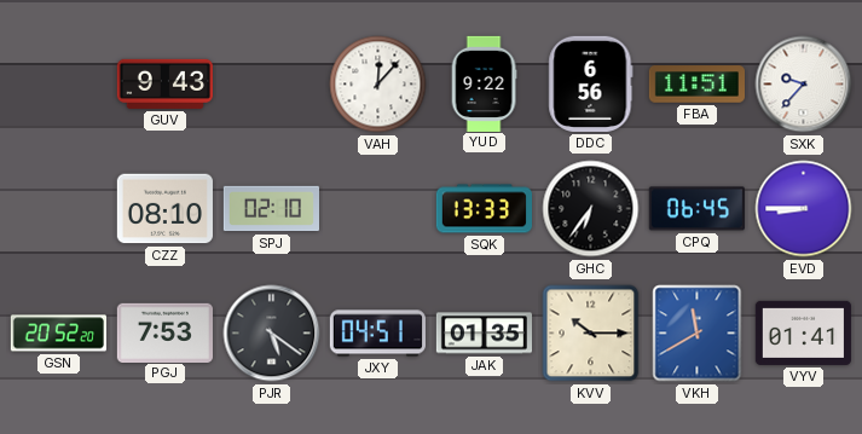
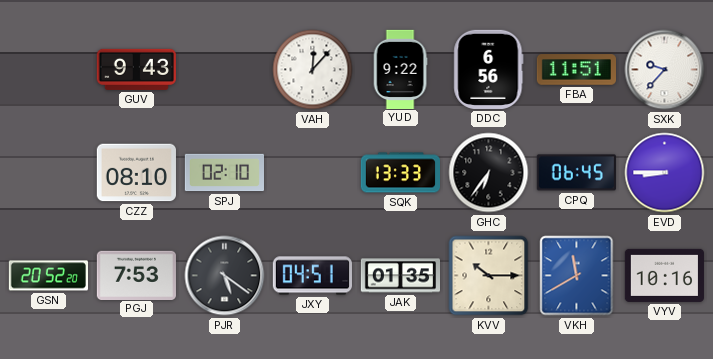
VYV: 01:41 -> 10:16 (664, 275)
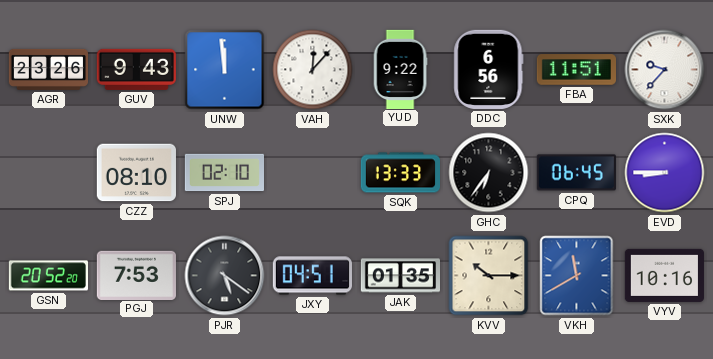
AGR: none -> 23:26 (48, 69)
UNW: none -> 11:59 (225, 70)
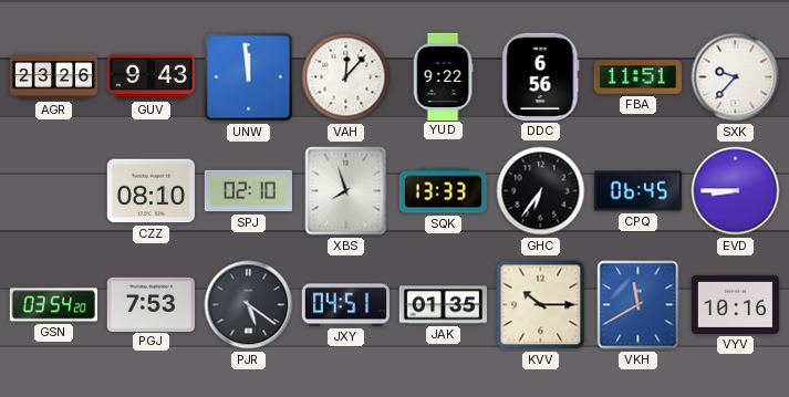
XBS: none -> 7:57 (346, 191)
GSN: 20:52 -> 03:54 (53, 305)
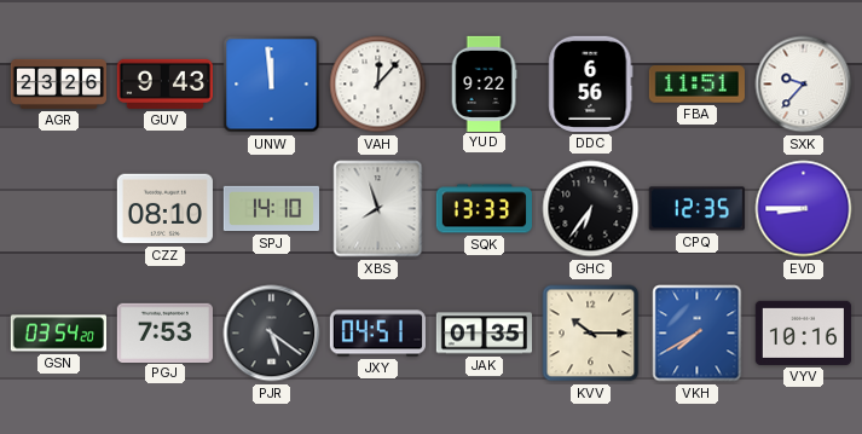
SPJ: 02:10 -> 14:10 (271, 209)
CPQ: 06:45 -> 12:35 (696, 209)
VKH: 11:40 -> 7:40 (698, 334)
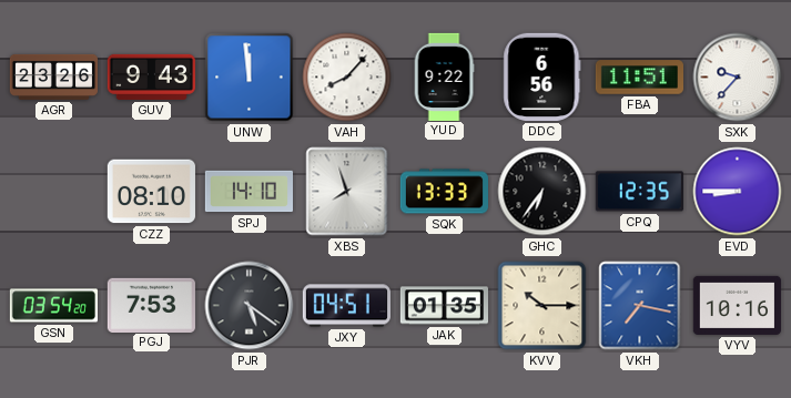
VAH: 12:07 -> 8:07 (347, 78)
VKH: 7:40 -> 7:17 (640, 306)
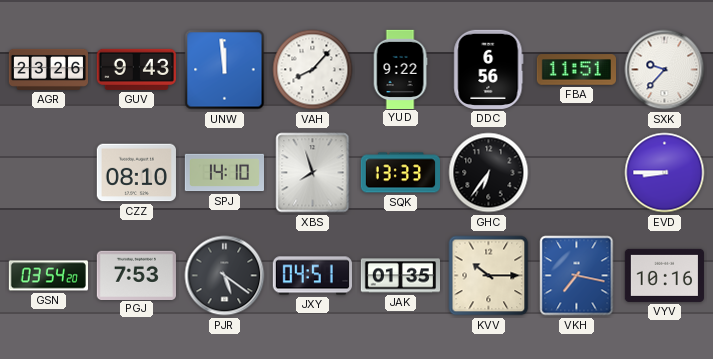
CPQ: 12:35 -> none (639, 192)
